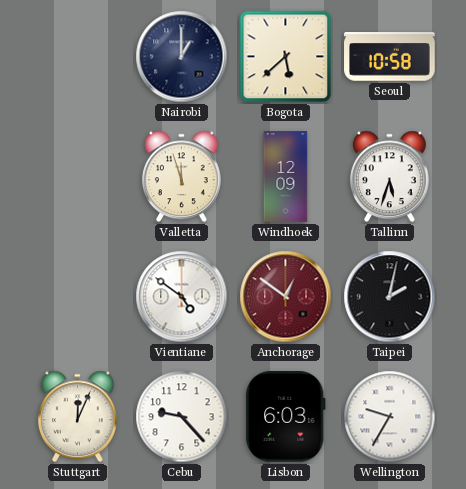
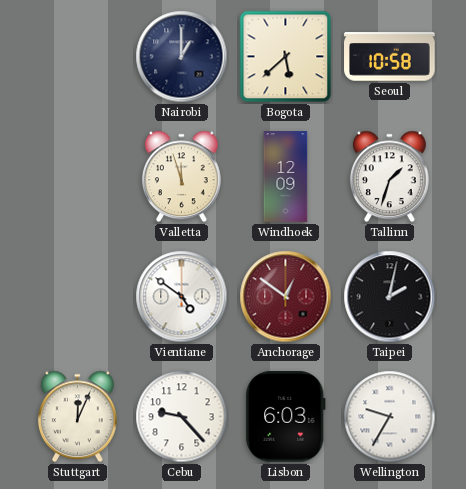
Tallinn: 5:33 -> 1:33 (389, 177)
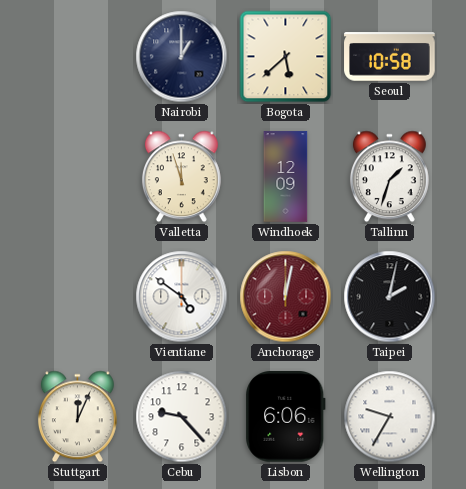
Anchorage: 12:51 -> 12:02 (286, 297)
Lisbon: 6:03 -> 6:06 (286, 417)
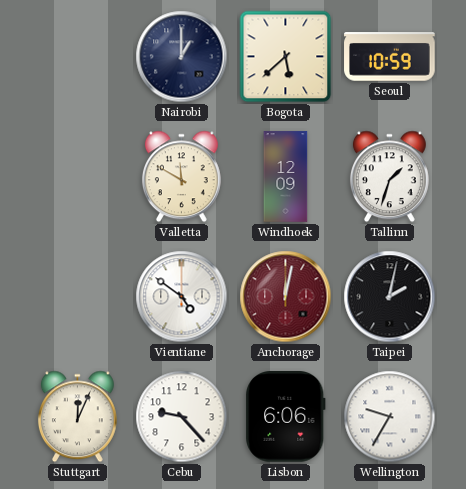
Seoul: 10:58 -> 10:59 (390, 57)
Valletta: 11:57 -> 11:50 (181, 177)
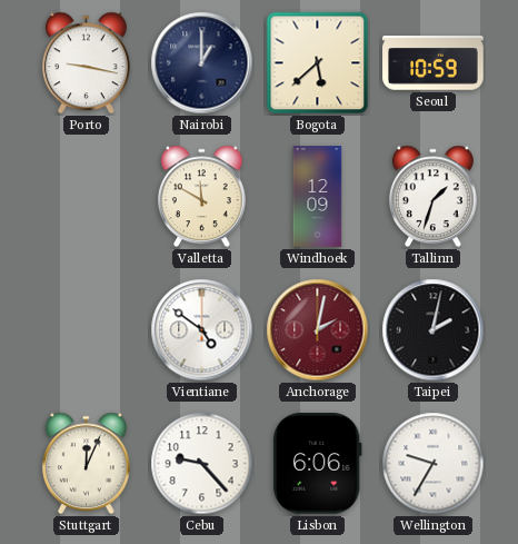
Porto: none -> 9:17 (86, 63)
Anchorage: 12:02 -> 2:02 (318, 330)
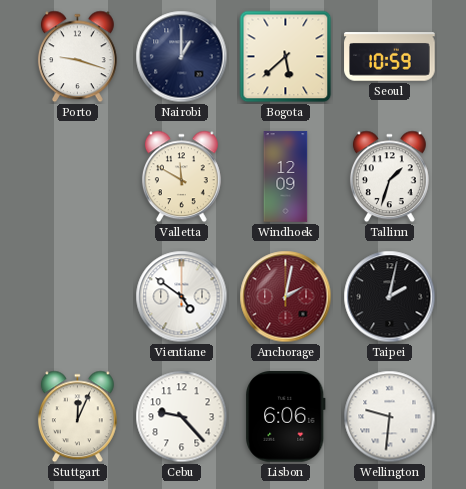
Porto: 9:17 -> 9:18 (77, 57)
Wellington: 9:35 -> 9:31 (390, 417)
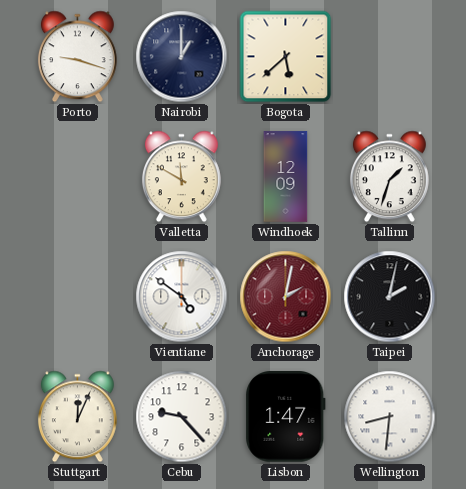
Seoul: 10:59 -> none (390, 57)
Lisbon: 6:06 -> 1:47 (286, 417)
Wellington: 9:31 -> 8:31 (390, 417)
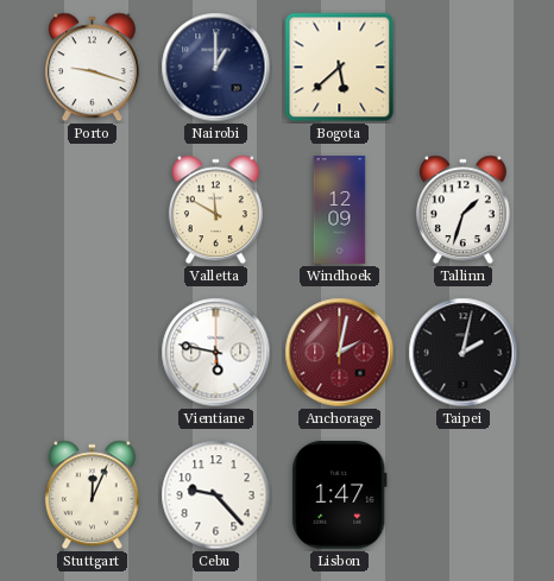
Vientiane: 4:51 -> 5:47 (216, 353)
Wellington: 8:31 -> none (390, 417)
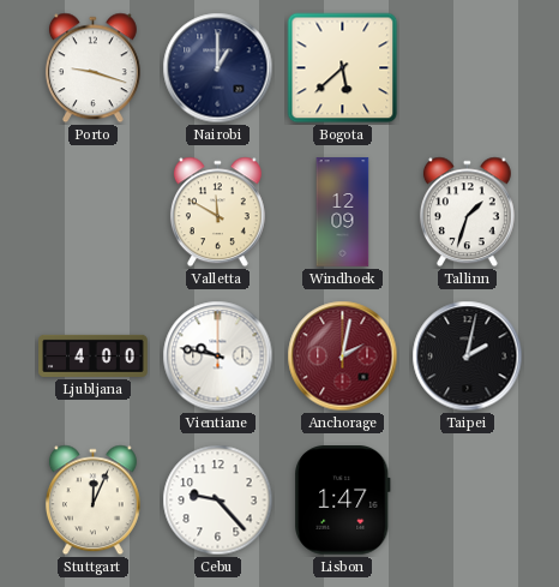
Ljubljana: none -> 4:00 (94, 355)
Vientiane: 5:47 -> 9:47 (218, 357)
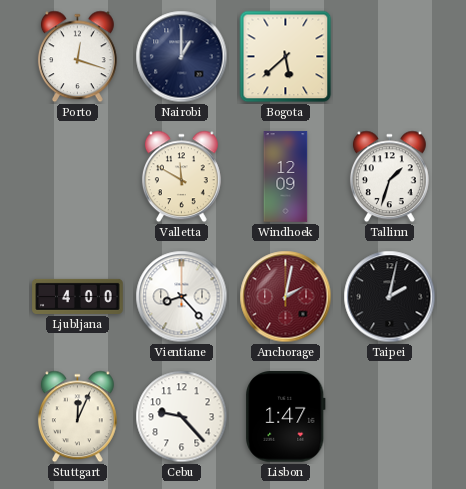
Porto: 9:18 -> 12:18 (77, 57)
Vientiane: 9:47 -> 8:23 (182, 297)
